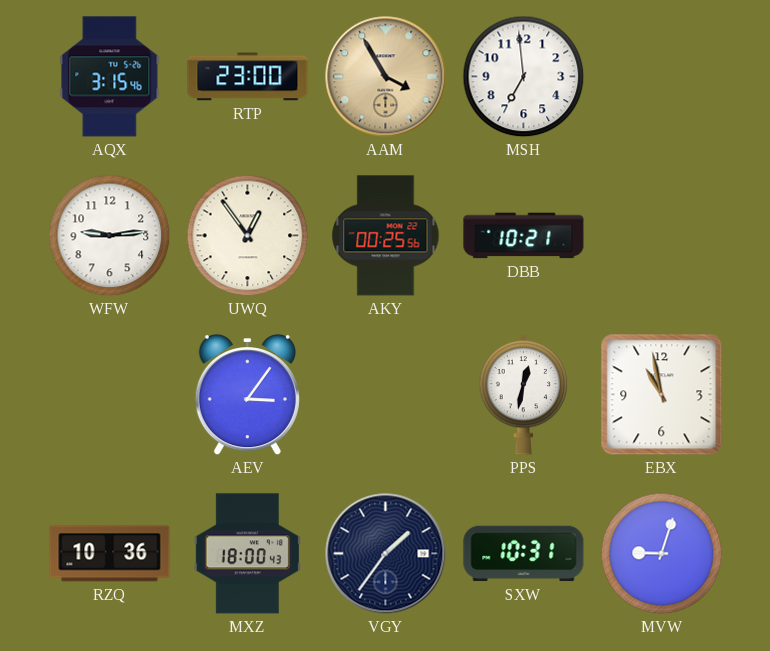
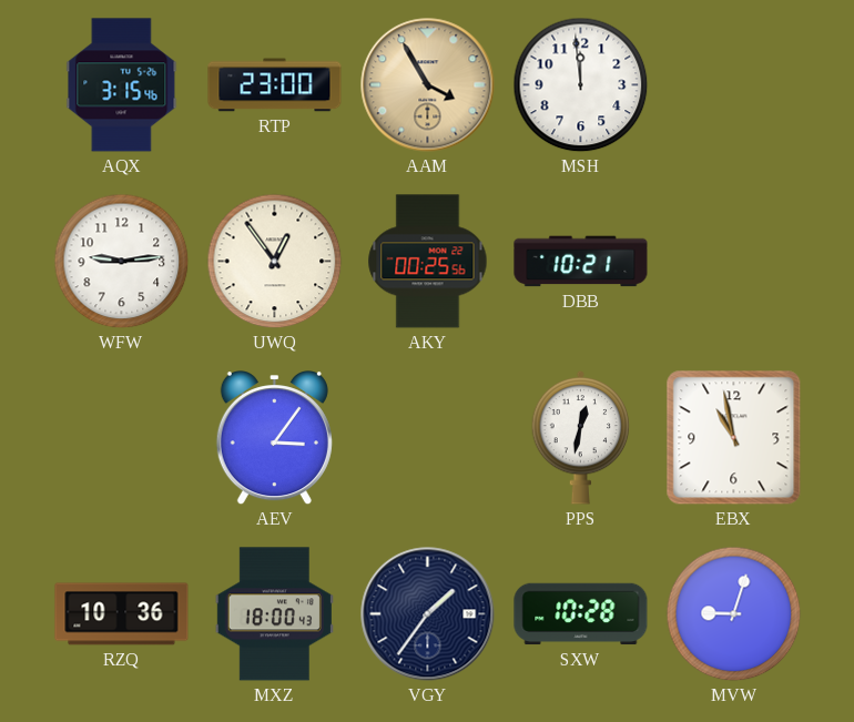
MSH: 6:59 -> 11:59 (581, 85)
SXW: 10:31 -> 10:28 (581, 614)
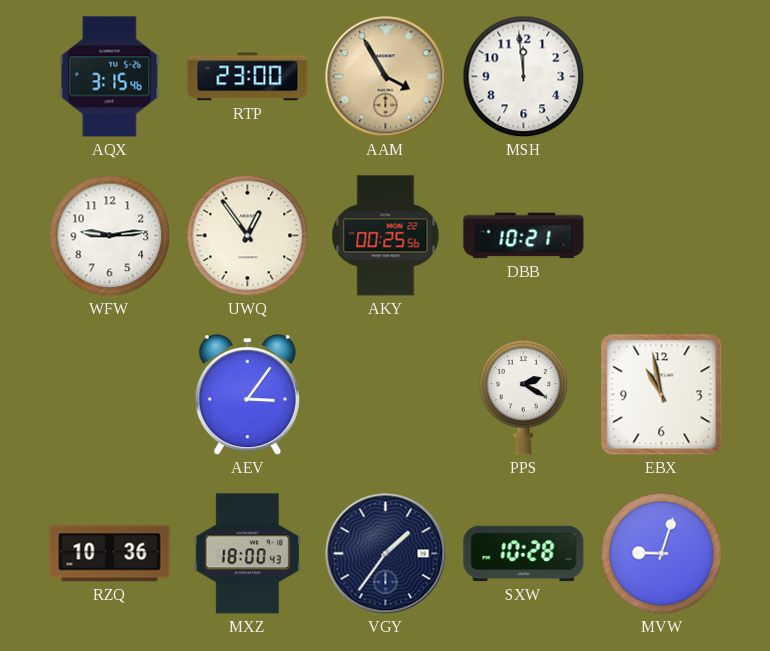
PPS: 12:32 -> 2:20 (524, 394)
